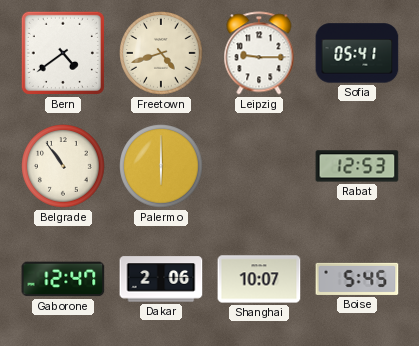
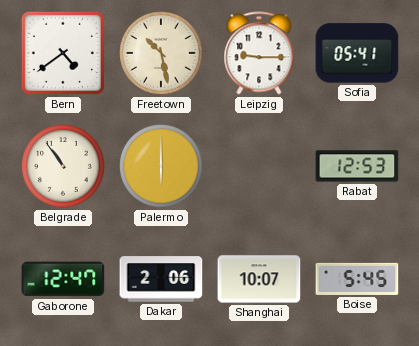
Freetown: 4:42 -> 10:28 (161, 53)
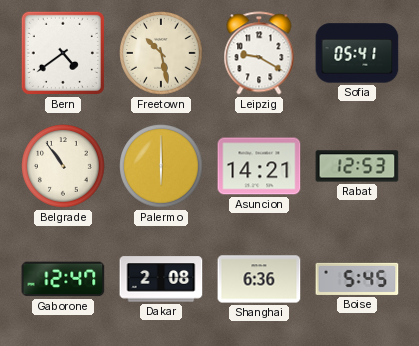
Leipzig: 9:15 -> 9:20 (259, 53)
Asuncion: none -> 14:21 (259, 166)
Dakar: 2:06 -> 2:08 (161, 279)
Shanghai: 10:07 -> 6:36 (259, 279)
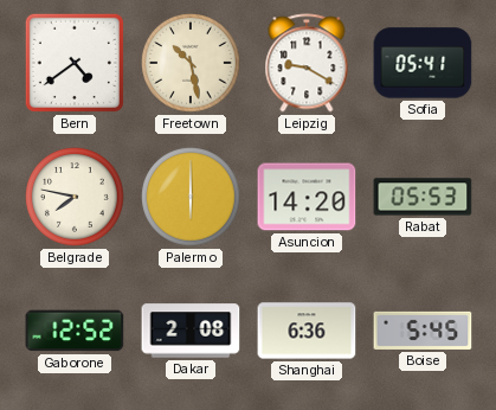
Belgrade: 10:54 -> 7:47 (75, 197)
Asuncion: 14:21 -> 14:20 (307, 197)
Rabat: 12:53 -> 05:53 (423, 197)
Gaborone: 12:47 -> 12:52 (75, 331)
